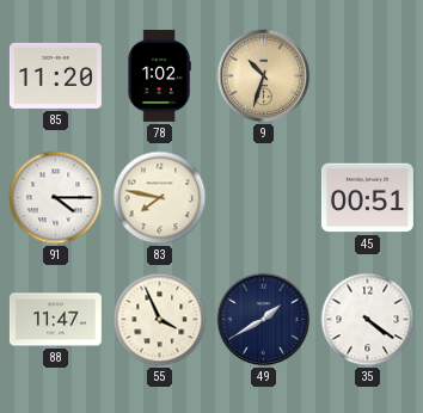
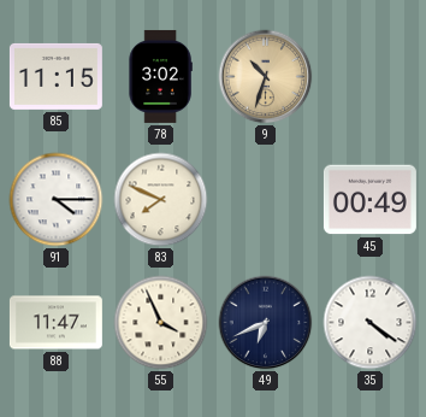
85: 11:20 -> 11:15 (55, 76)
78: 1:02 -> 3:02 (160, 76)
83: 7:47 -> 7:49 (161, 200)
45: 00:51 -> 00:49 (369, 200)
49: 1:40 -> 6:41 (266, 323)
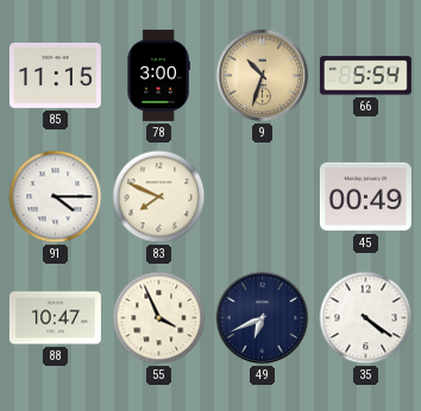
78: 3:02 -> 3:00 (158, 75)
66: none -> 5:54 (365, 76)
88: 11:47 -> 10:47 (55, 318)
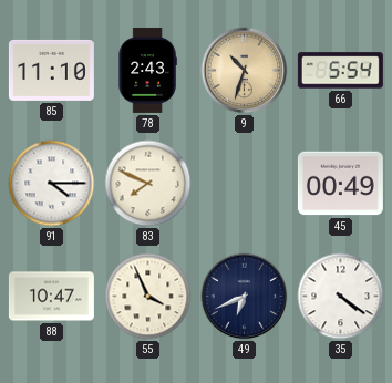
85: 11:15 -> 11:10 (51, 70)
78: 3:00 -> 2:43 (147, 70)
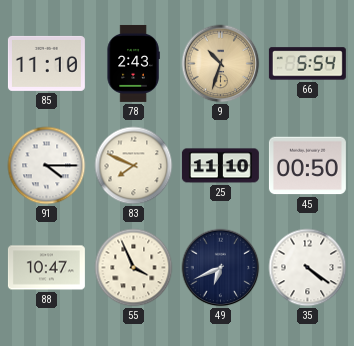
25: none -> 11:10 (220, 166)
45: 00:49 -> 00:50 (307, 166)
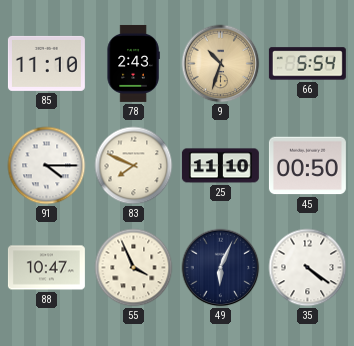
49: 6:41 -> 6:04 (221, 268)
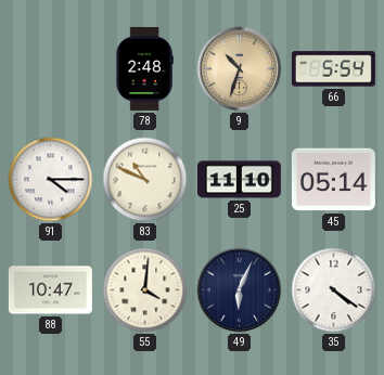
85: 11:10 -> none (46, 63)
78: 2:43 -> 2:48 (144, 68)
83: 7:49 -> 10:49 (145, 180)
45: 00:50 -> 05:14 (333, 180)
55: 3:56 -> 4:01 (145, 290)
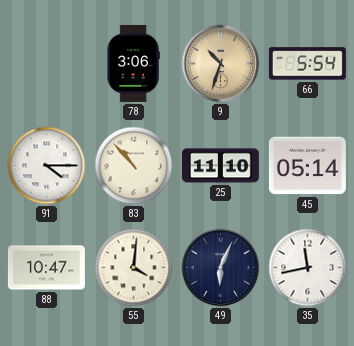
78: 2:48 -> 3:06 (133, 63)
83: 10:49 -> 10:53 (134, 166)
35: 4:21 -> 11:43 (308, 268)
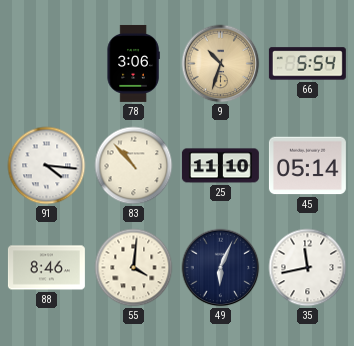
91: 4:15 -> 4:16 (47, 166)
88: 10:47 -> 8:46 (46, 268)
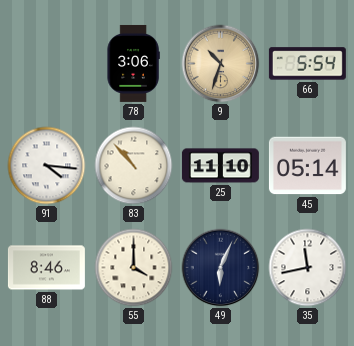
55: 4:01 -> 4:00 (134, 268)
